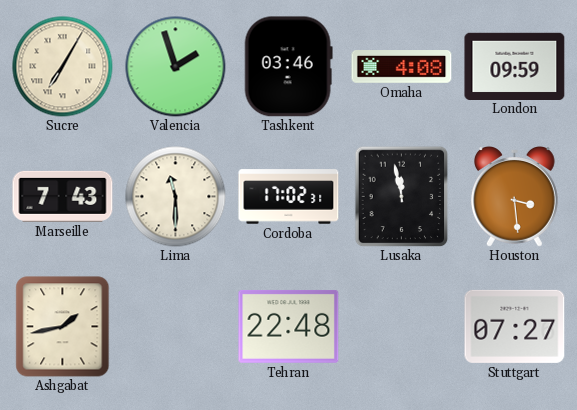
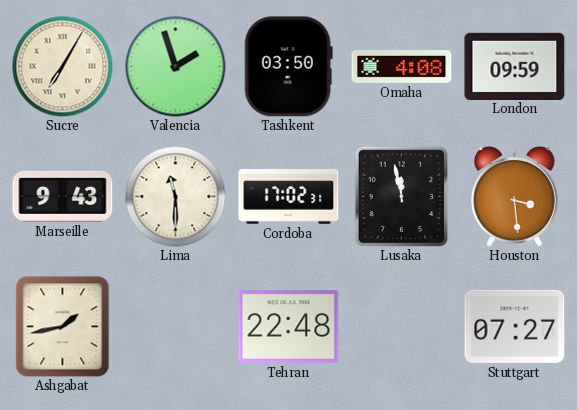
Tashkent: 03:46 -> 03:50 (288, 67)
Marseille: 7:43 -> 9:43 (63, 196)
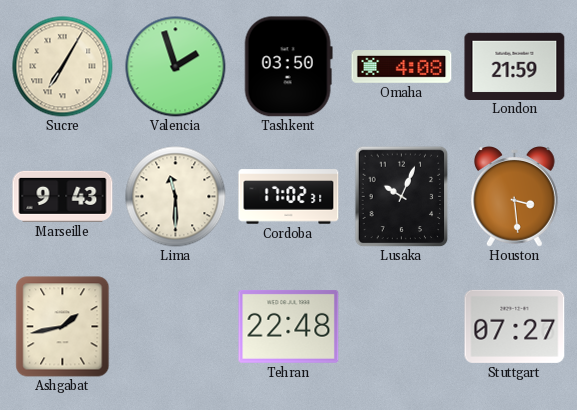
London: 09:59 -> 21:59 (515, 66)
Lusaka: 11:58 -> 10:04 (402, 196)
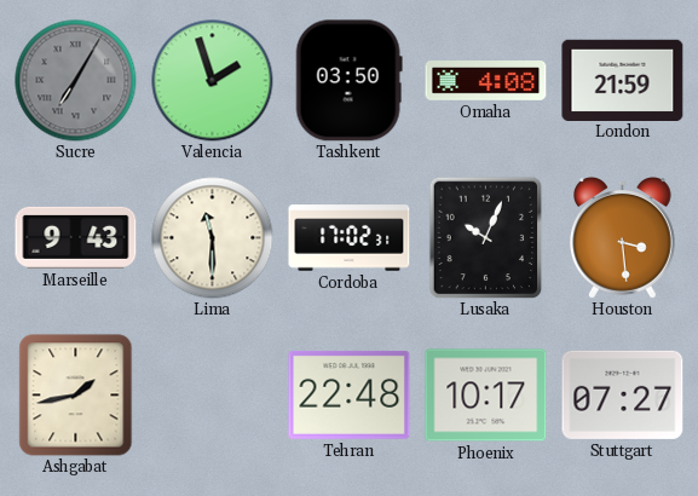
Sucre dial: cream -> grey (76, 81)
Phoenix: none -> 10:17 (486, 396)
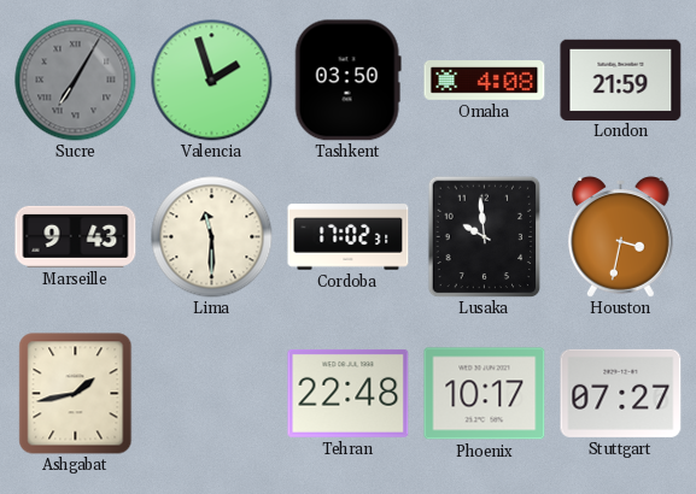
Lusaka: 10:04 -> 9:59 (485, 236)
Houston: 3:29 -> 3:32 (620, 237)
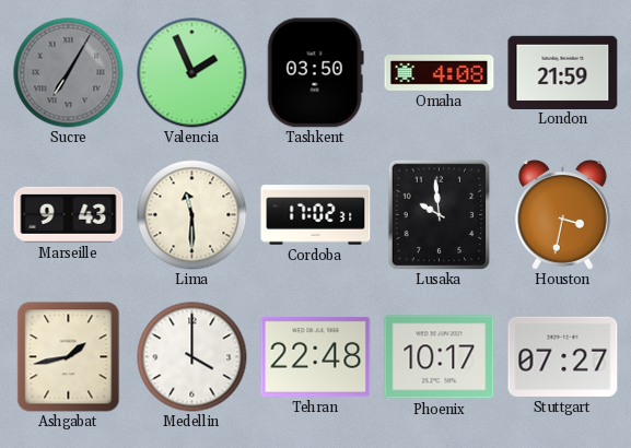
Valencia: 1:57 -> 1:56 (192, 73)
Medellin: none -> 4:00 (192, 357)
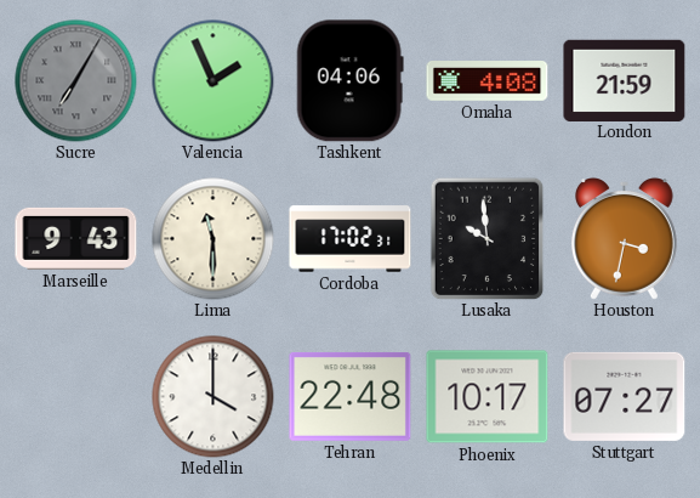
Tashkent: 03:50 -> 04:06 (349, 81)
Ashgabat: 1:43 -> none (69, 357)
